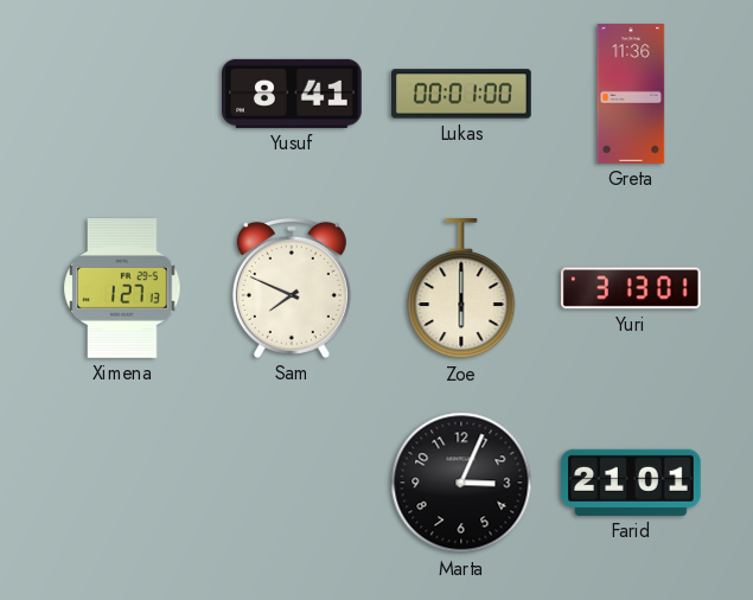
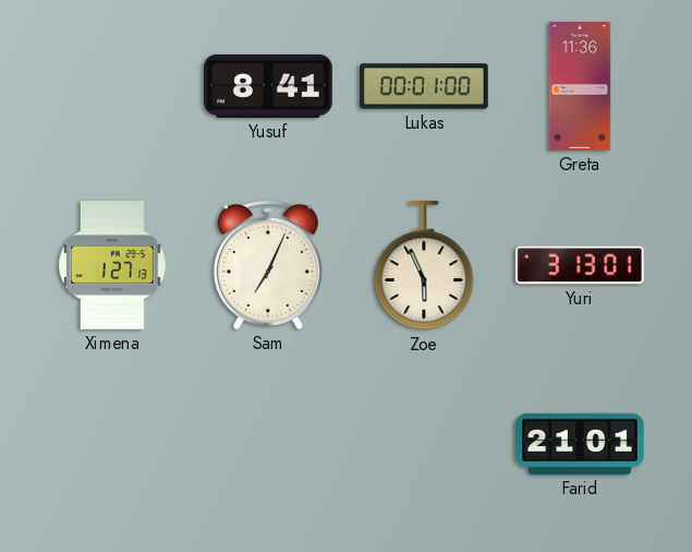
Sam: 7:49 -> 7:04 (268, 265)
Zoe: 6:00 -> 5:56 (424, 266)
Marta: 3:04 -> none (461, 483)
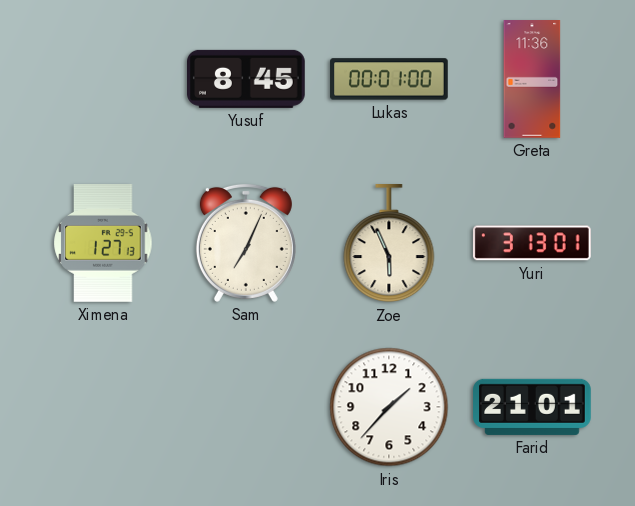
Yusuf: 8:41 -> 8:45 (247, 79)
Iris: none -> 1:37 (389, 407)
